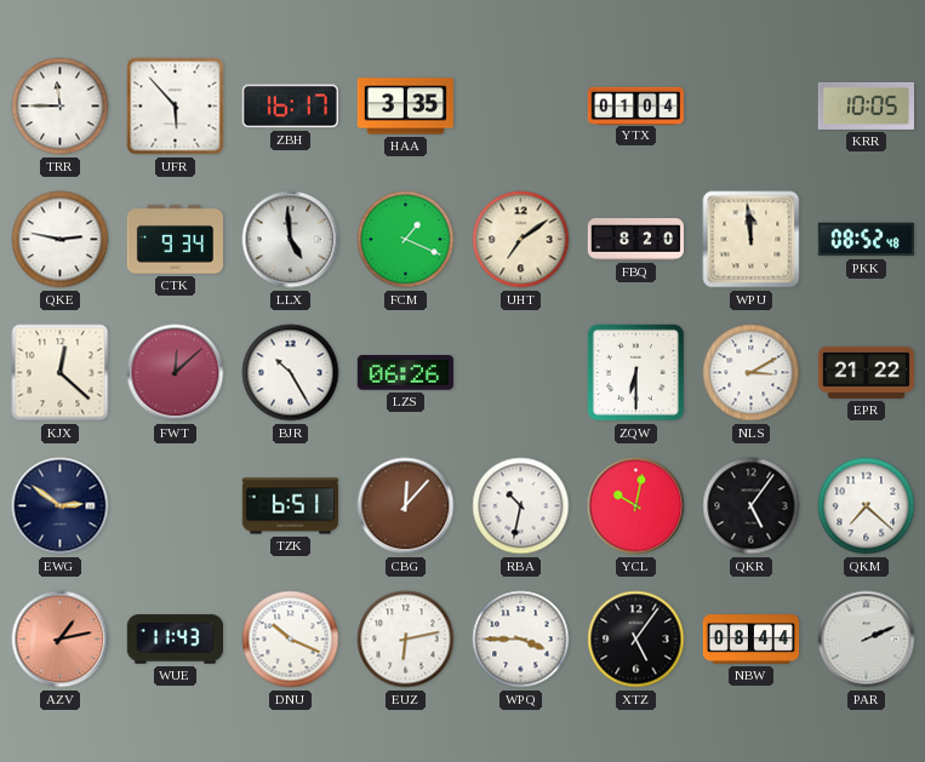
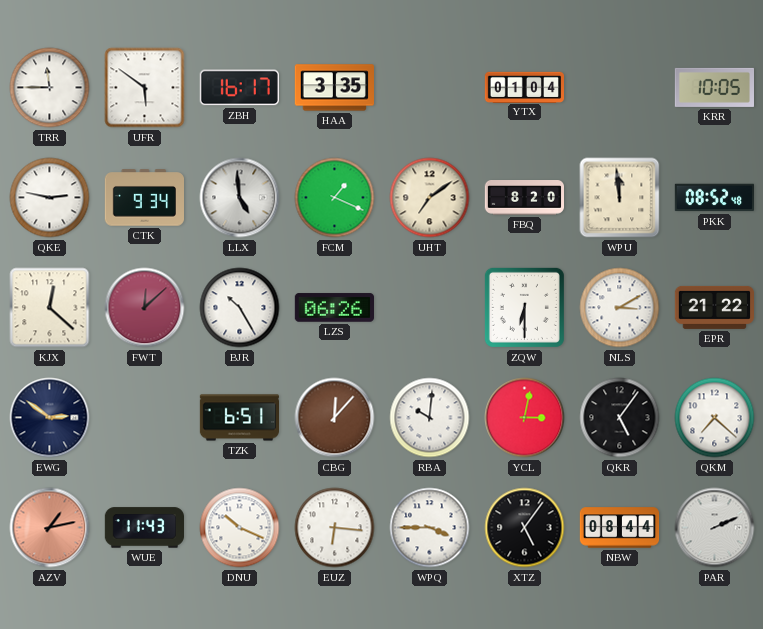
UFR: 5:53 -> 5:51 (145, 88)
RBA: 10:32 -> 10:01 (430, 418)
YCL: 10:02 -> 3:02 (525, 418)
EUZ: 6:13 -> 6:16 (335, 528)
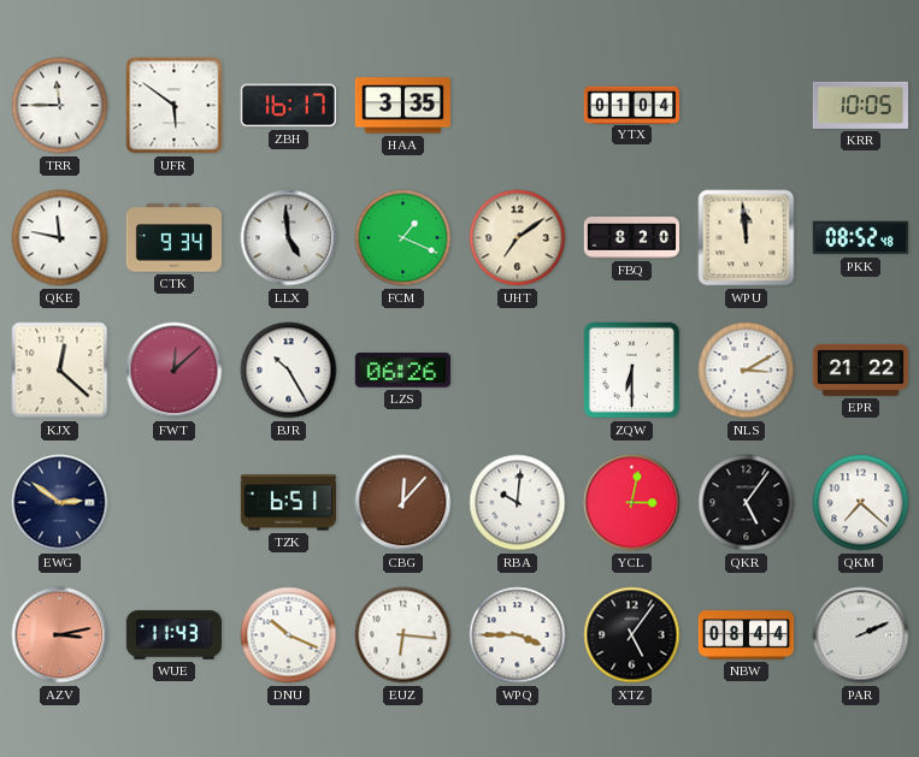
QKE: 2:47 -> 11:47 (60, 238)
AZV: 1:13 -> 3:13 (60, 635)
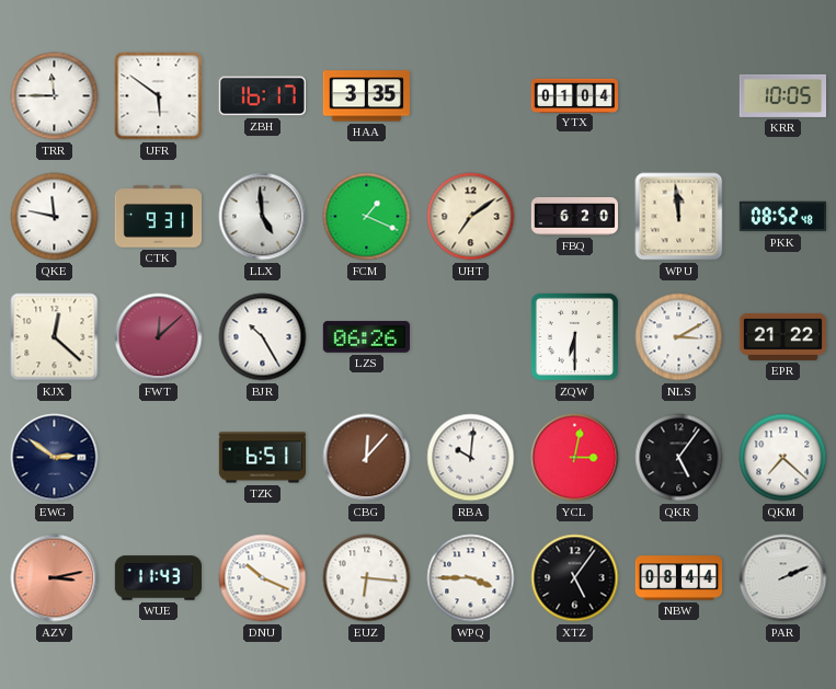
CTK: 9:34 -> 9:31 (158, 217)
FBQ: 8:20 -> 6:20 (574, 217)
